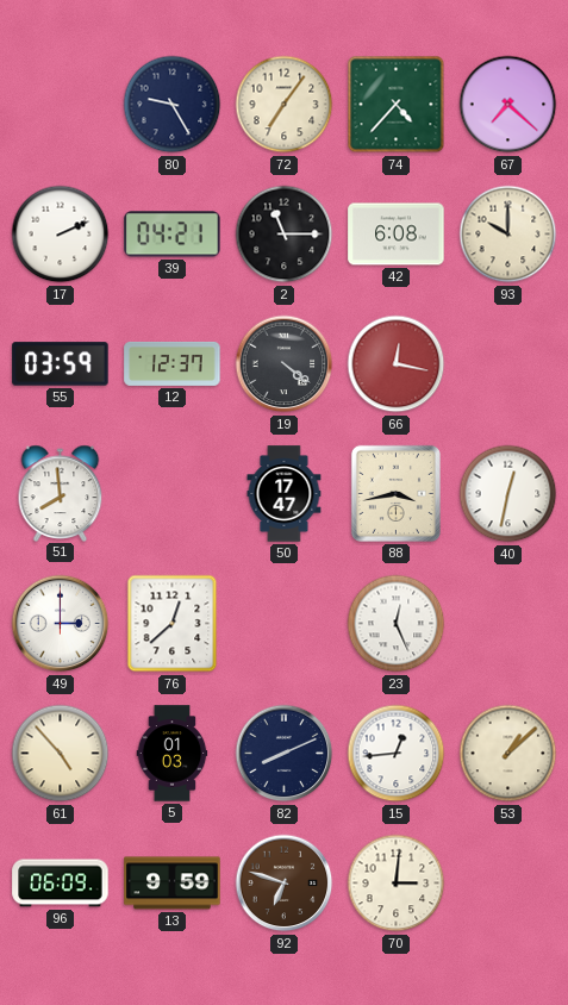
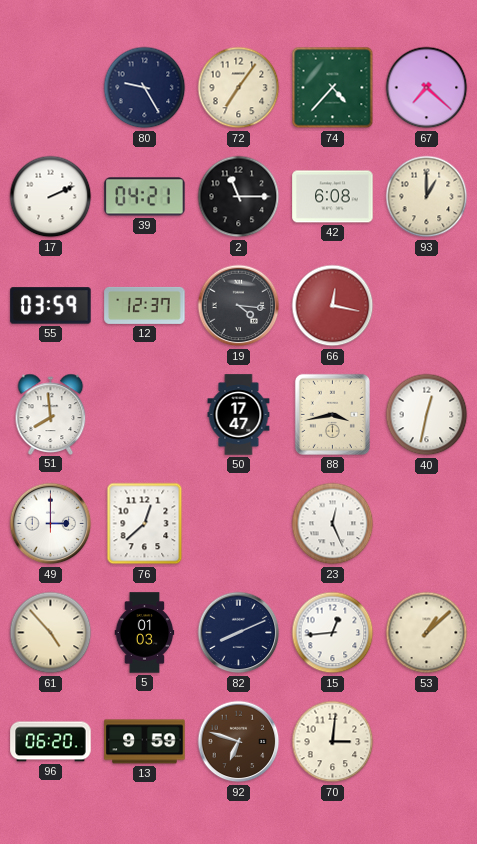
93: 10:00 -> 1:00 (427, 197)
19: 4:21 -> 4:16 (239, 306)
96: 06:09 -> 06:20 (51, 742)
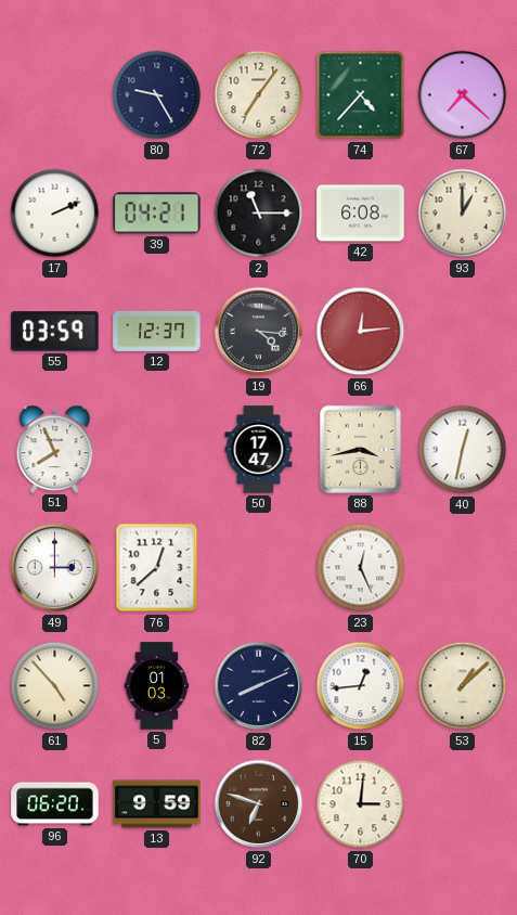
66: 12:17 -> 12:14 (361, 332)
51: 7:59 -> 7:56 (55, 449)
